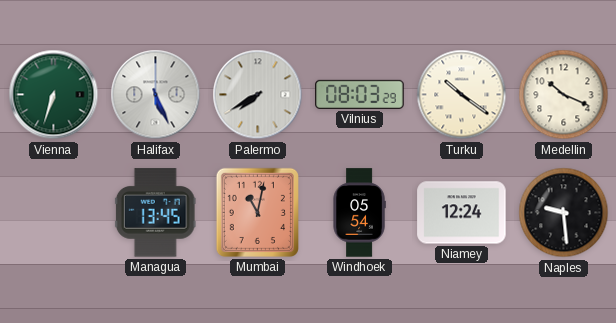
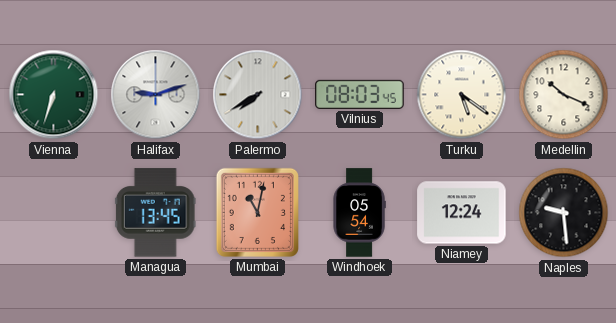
Halifax: 5:26 -> 9:12 (156, 95)
Vilnius: 08:03:29 -> 08:03:45 (360, 94)
Turku: 10:21 -> 5:21 (462, 95)
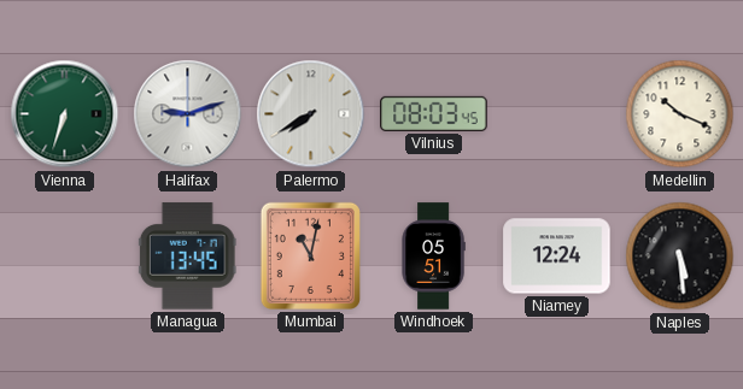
Turku: 5:21 -> none (462, 95)
Windhoek: 05:54 -> 05:51 (433, 257)
Naples: 9:29 -> 5:29 (680, 257)
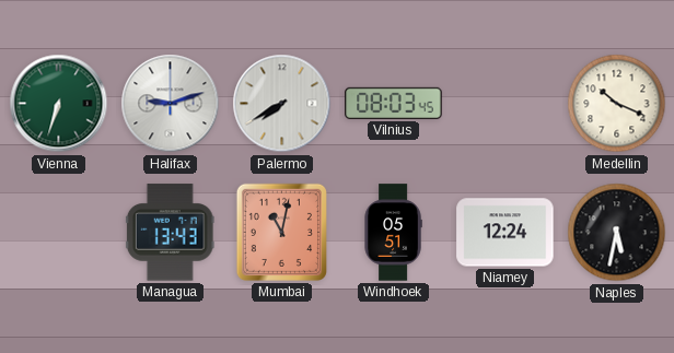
Managua: 13:45 -> 13:43 (170, 233)
Naples: 5:29 -> 5:32 (617, 233)
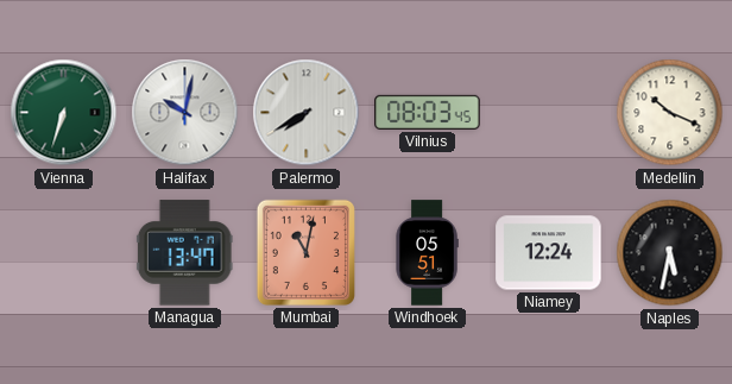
Halifax: 9:12 -> 10:02 (185, 113)
Managua: 13:43 -> 13:47 (184, 253)
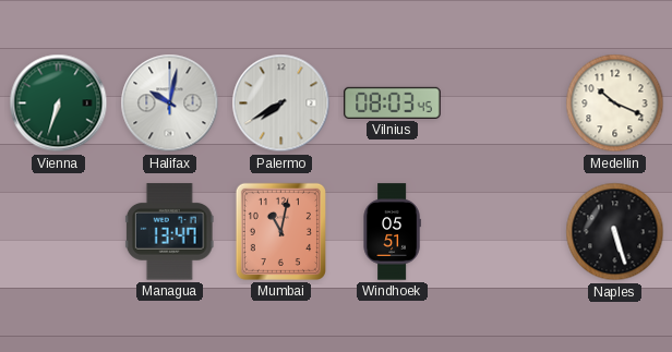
Niamey: 12:24 -> none (549, 253)
Naples: 5:32 -> 5:27 (615, 232)
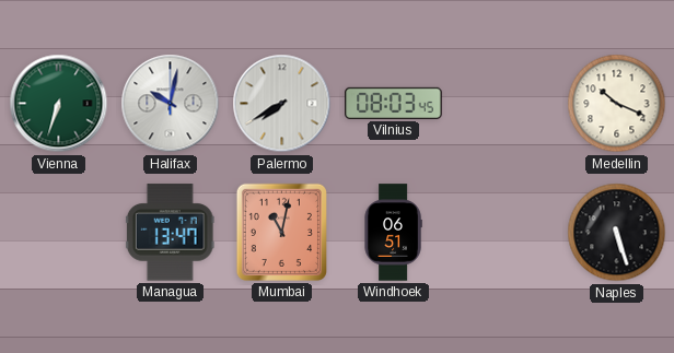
Windhoek: 05:51 -> 06:51 (393, 233)
